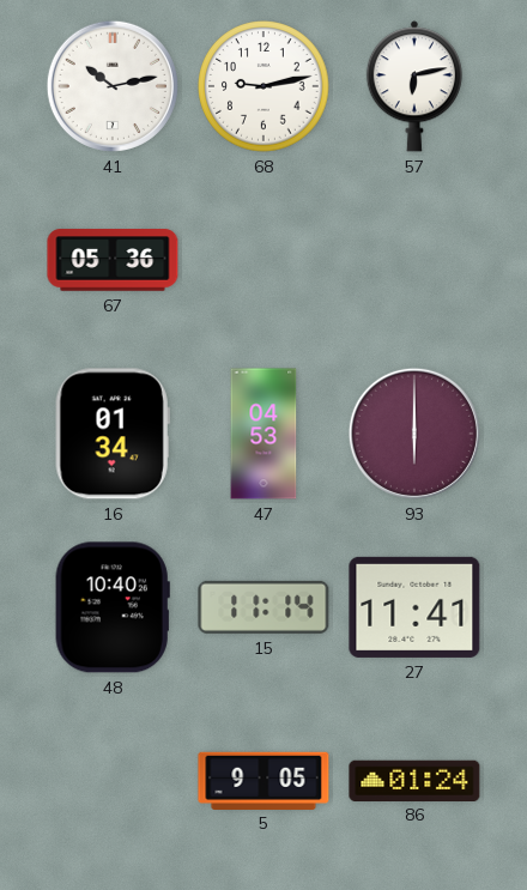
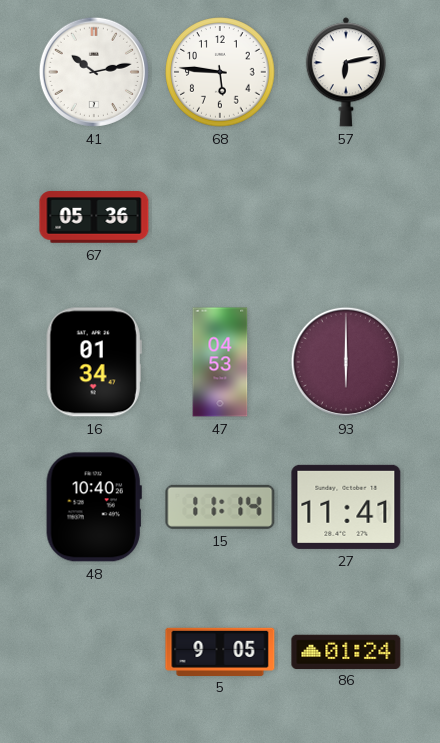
68: 9:13 -> 5:46 (220, 72)
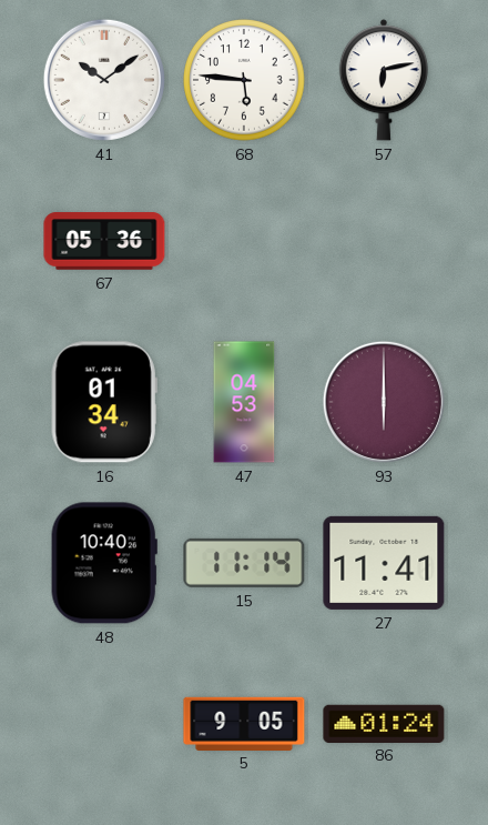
41: 10:13 -> 10:09 (104, 80)
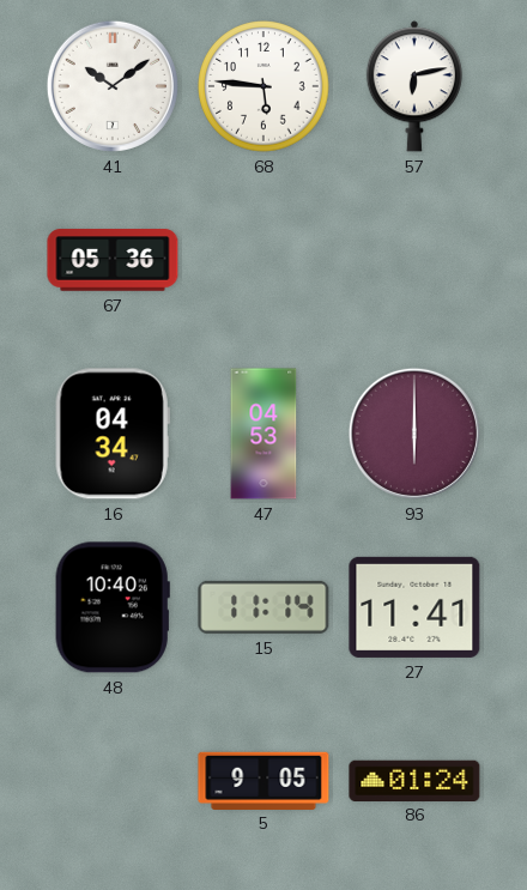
16: 01:34 -> 04:34 (113, 434)
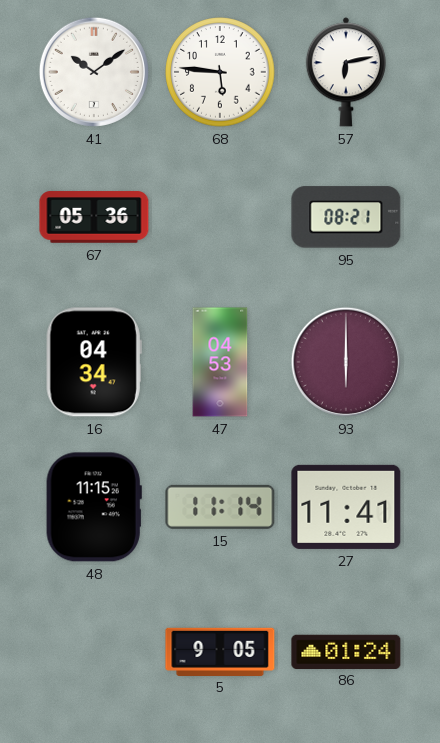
95: none -> 08:21 (346, 217)
48: 10:40 -> 11:15 (94, 507)
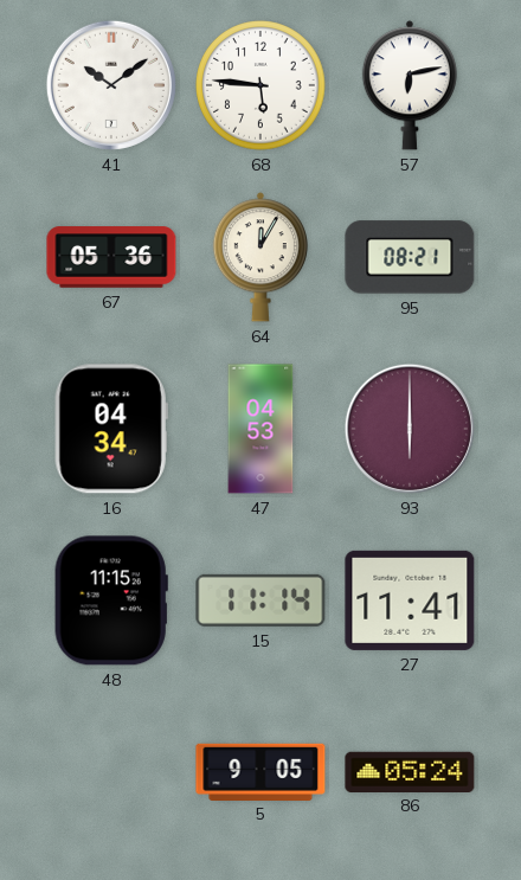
64: none -> 12:05 (260, 257)
86: 01:24 -> 05:24 (410, 771)
